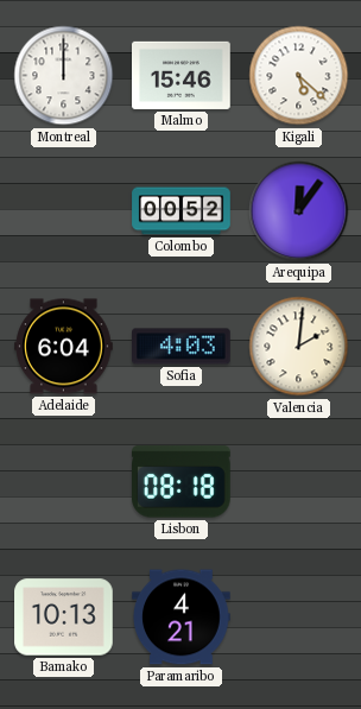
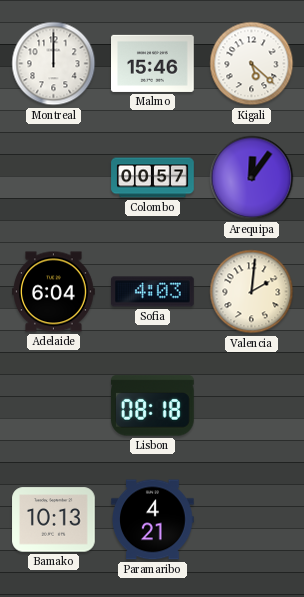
Colombo: 00:52 -> 00:57 (153, 178)
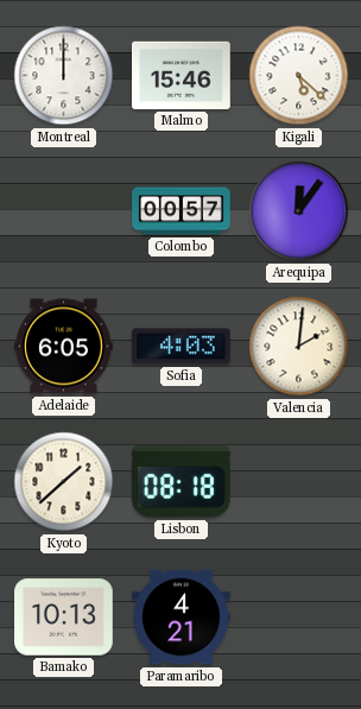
Adelaide: 6:04 -> 6:05 (64, 347)
Kyoto: none -> 1:38 (64, 482)
